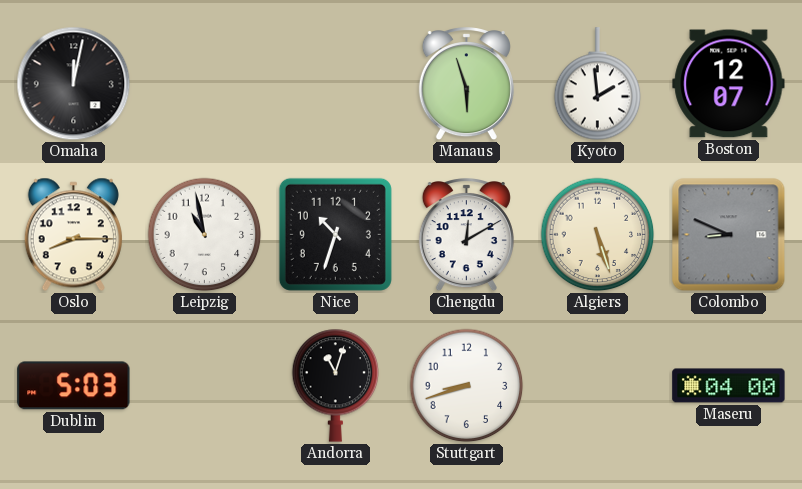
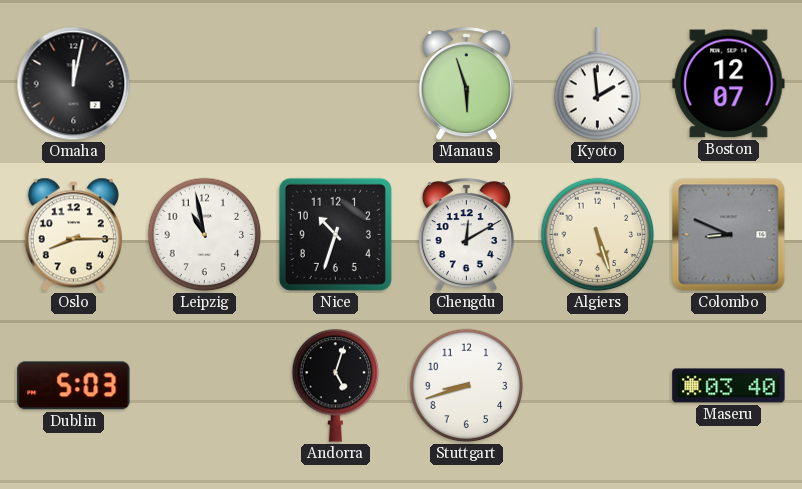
Andorra: 11:03 -> 5:03 (336, 385)
Maseru: 04:00 -> 03:40 (729, 386)
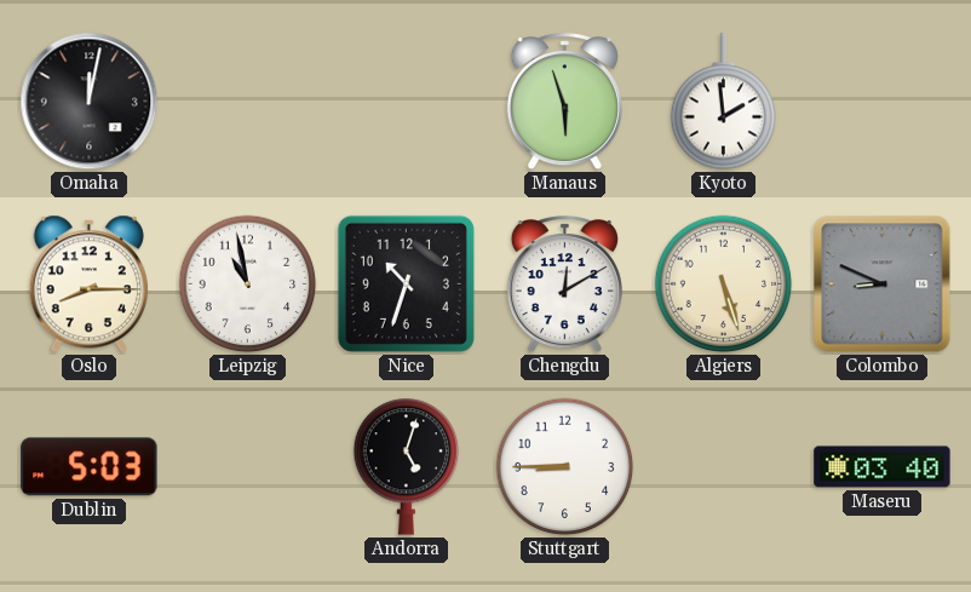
Boston: 12:07 -> none (729, 84)
Stuttgart: 8:42 -> 8:45 (565, 467)
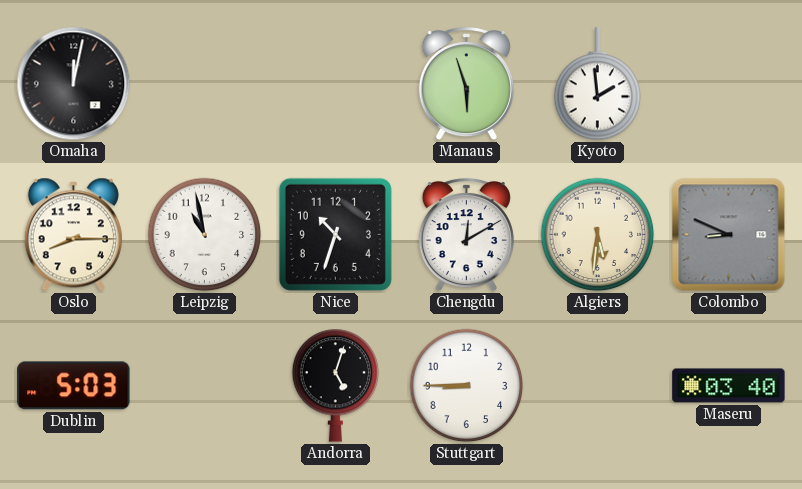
Algiers: 5:27 -> 5:31 (598, 235)
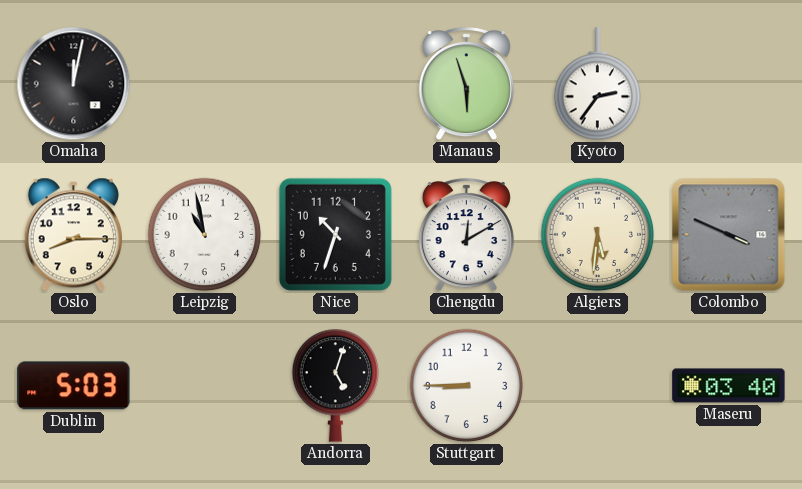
Kyoto: 1:59 -> 2:36 (598, 84)
Colombo: 8:49 -> 3:49 (729, 235)
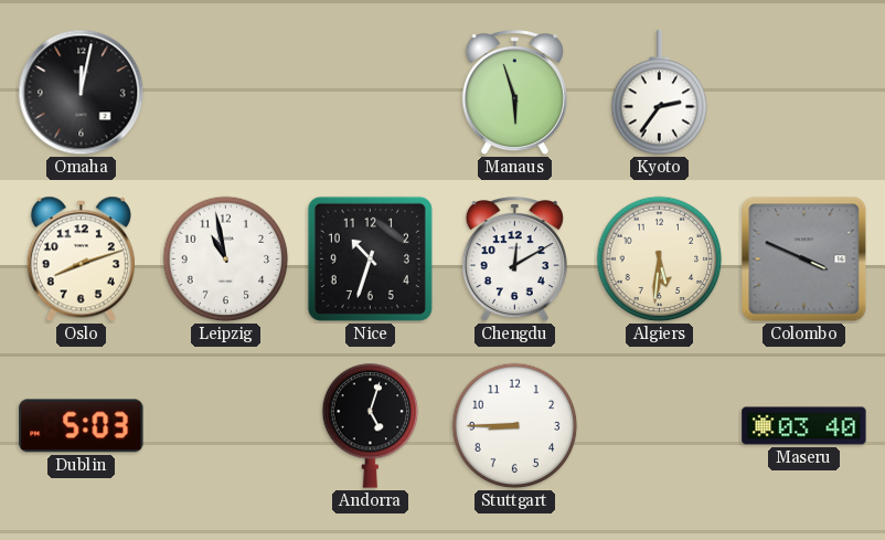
Oslo: 8:15 -> 8:12 (81, 260)
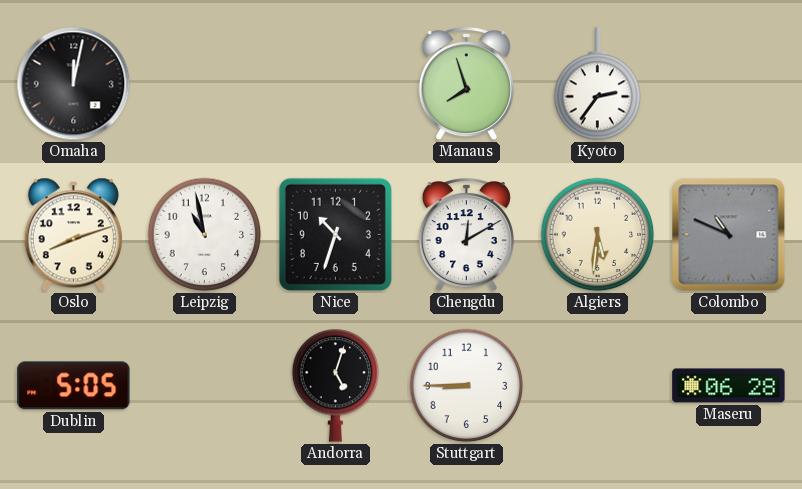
Manaus: 5:57 -> 7:57 (466, 85)
Colombo: 3:49 -> 10:49 (729, 235)
Dublin: 5:03 -> 5:05 (74, 386)
Maseru: 03:40 -> 06:28 (729, 386)
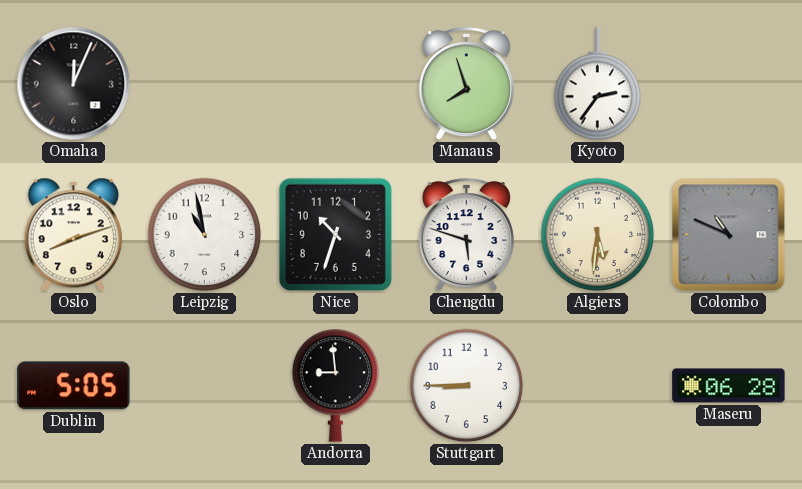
Omaha: 12:02 -> 12:04 (74, 84)
Chengdu: 12:10 -> 5:48 (466, 236)
Andorra: 5:03 -> 8:59 (336, 385)
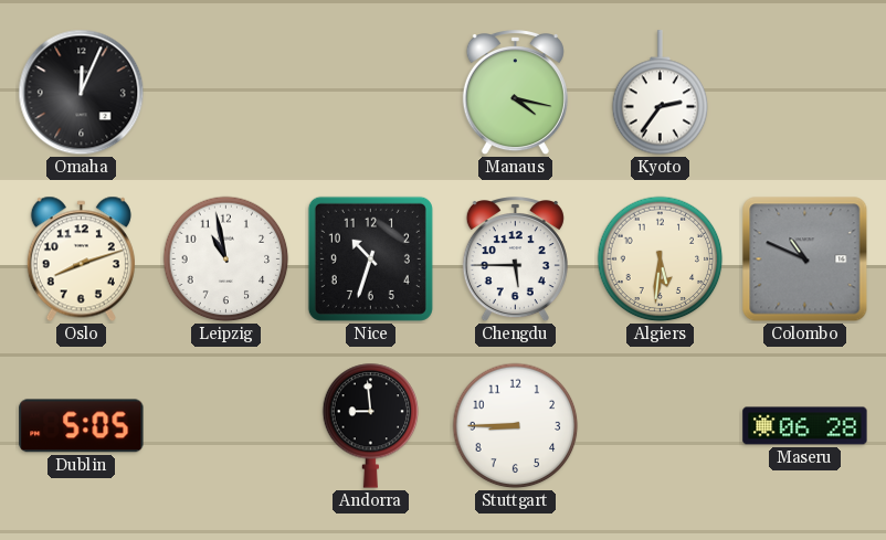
Manaus: 7:57 -> 4:17 (515, 94)
Chengdu: 5:48 -> 5:45 (515, 261)
